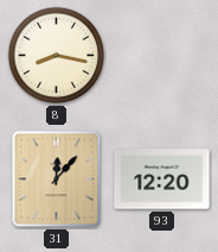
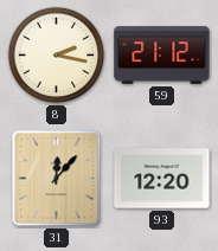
8: 8:17 -> 2:17 (57, 56)
59: none -> 21:12 (162, 56)
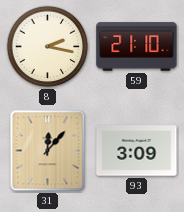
59: 21:12 -> 21:10 (137, 47)
93: 12:20 -> 3:09 (137, 151)
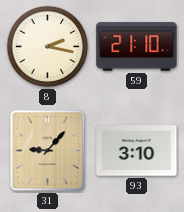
31: 12:07 -> 9:07 (48, 151)
93: 3:09 -> 3:10 (137, 151)
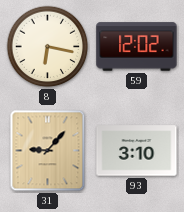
8: 2:17 -> 6:17 (48, 47)
59: 21:10 -> 12:02 (137, 47)
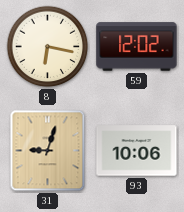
31: 9:07 -> 9:03 (48, 151)
93: 3:10 -> 10:06 (137, 151)
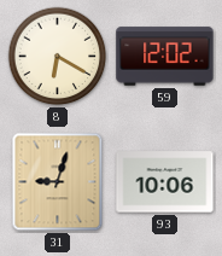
8: 6:17 -> 6:20 (58, 57)
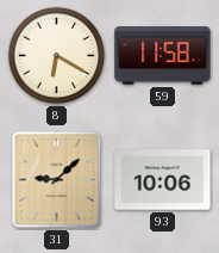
59: 12:02 -> 11:58 (163, 56)
31: 9:03 -> 9:08 (57, 180)
